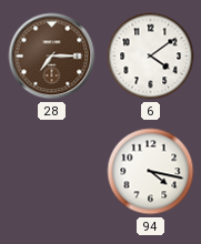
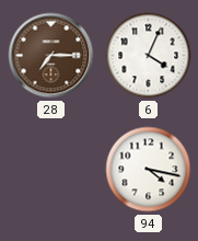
6: 4:09 -> 4:04 (149, 56)
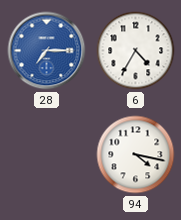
28 dial: brown -> blue (47, 51)
6: 4:04 -> 4:35 (136, 51)
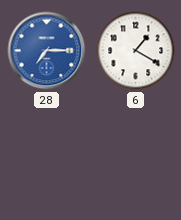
6: 4:35 -> 1:20 (136, 51)
94: 4:17 -> none (136, 155)
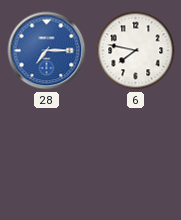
6: 1:20 -> 7:47 (136, 51)
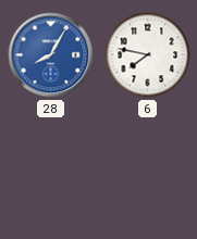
28: 7:15 -> 8:05 (51, 55)
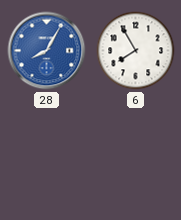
6: 7:47 -> 7:55 (136, 51)
